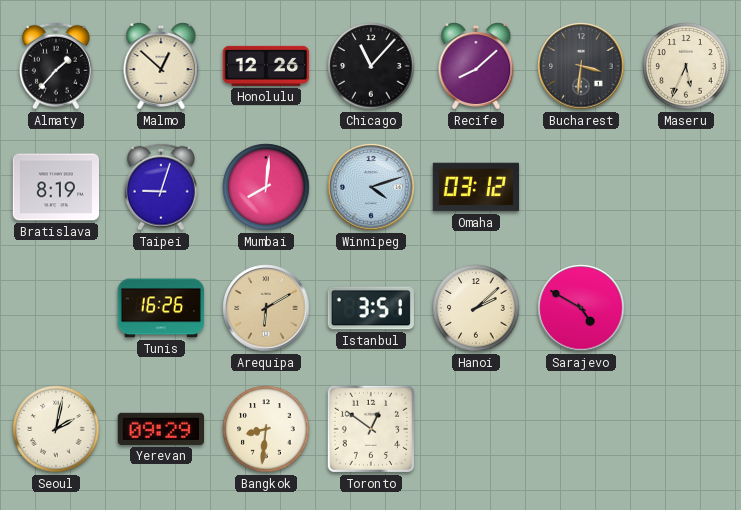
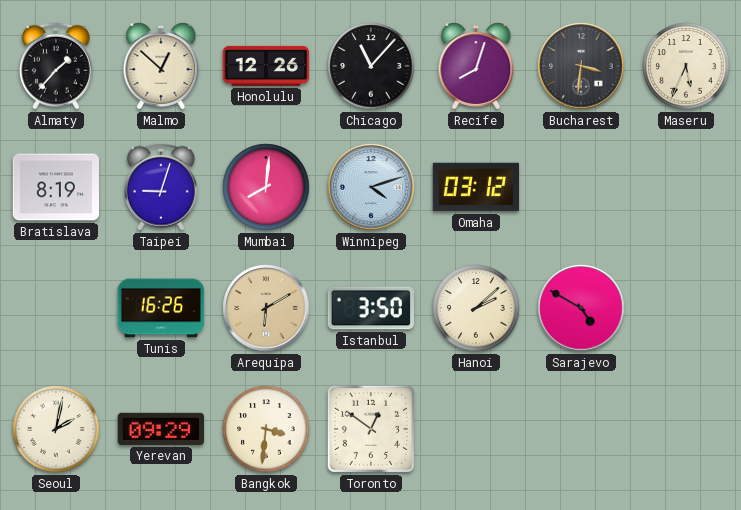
Recife: 8:08 -> 8:03 (476, 67)
Istanbul: 3:51 -> 3:50 (371, 308)
Bangkok: 8:31 -> 3:31 (266, 429)
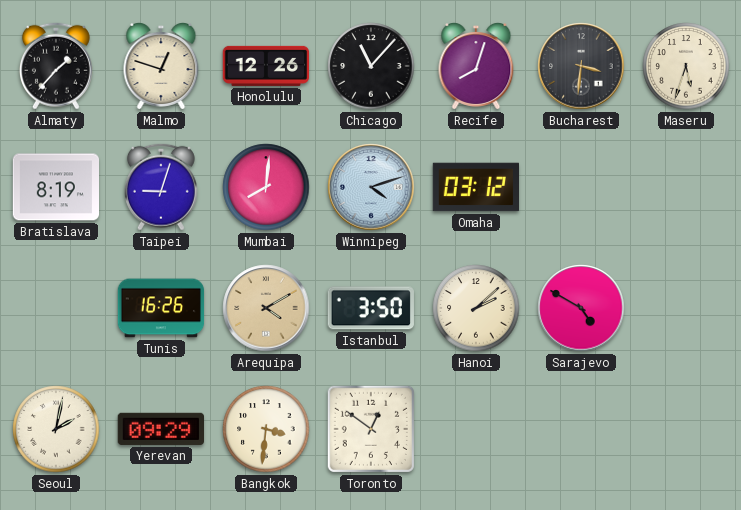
Malmo: 12:52 -> 12:48 (161, 67)
Maseru: 5:34 -> 5:33 (686, 66)
Arequipa: 6:10 -> 4:10 (266, 308)
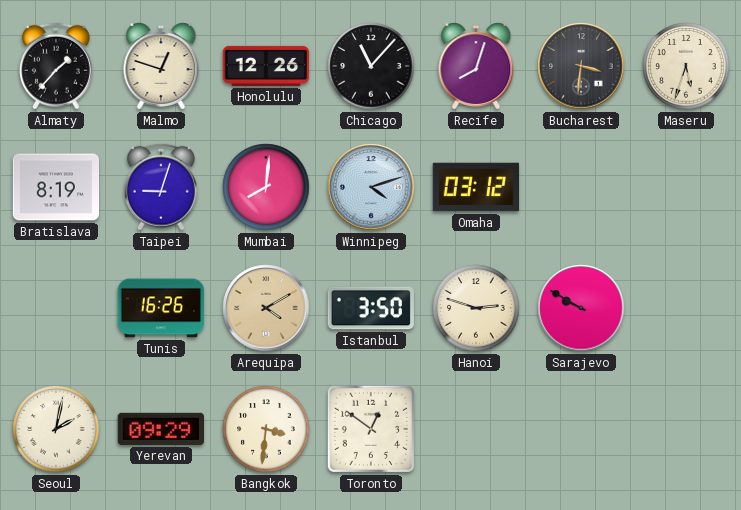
Hanoi: 2:08 -> 2:48 (476, 308)
Sarajevo: 4:50 -> 9:50 (581, 308)
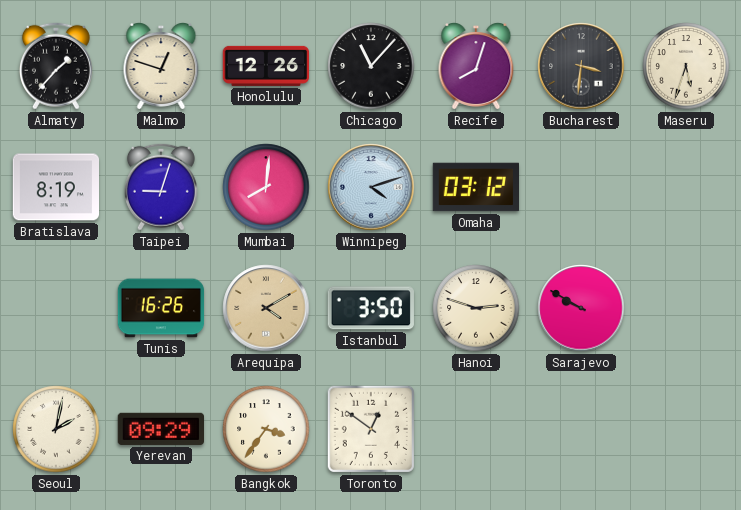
Bangkok: 3:31 -> 3:36 (266, 429)
